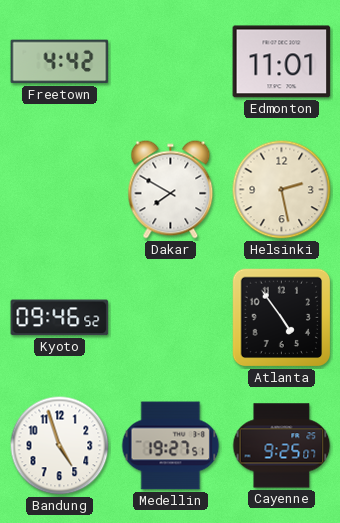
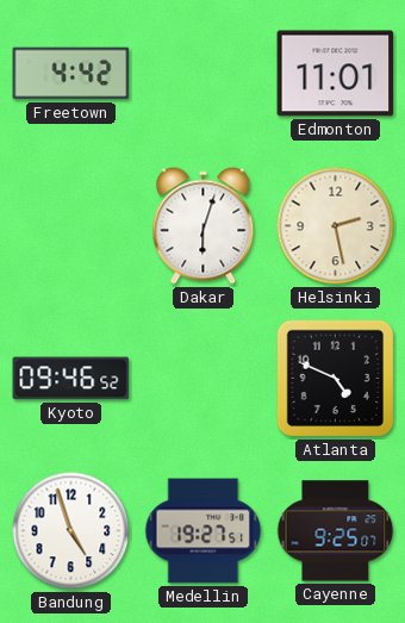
Dakar: 7:50 -> 6:03 (204, 226)
Atlanta: 4:54 -> 4:49 (336, 379)
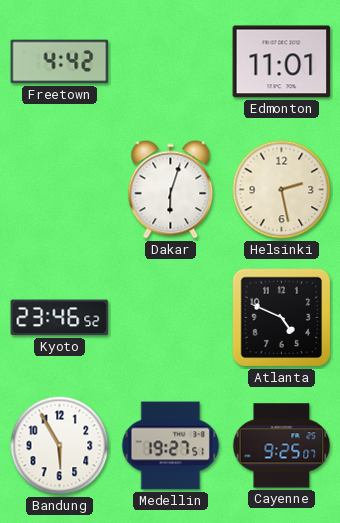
Kyoto: 09:46 -> 23:46 (60, 318)
Bandung: 4:57 -> 5:55 (60, 446)
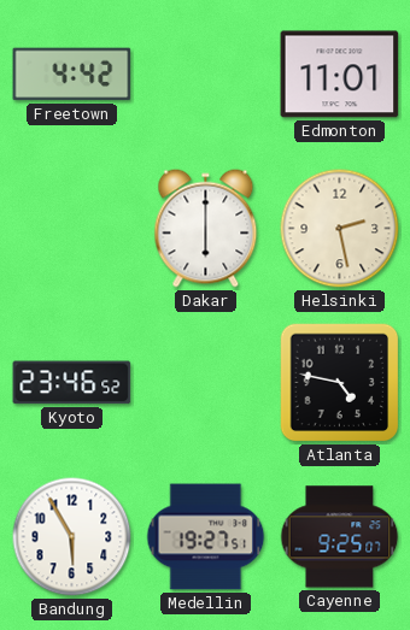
Dakar: 6:03 -> 6:00 (206, 229)
Atlanta: 4:49 -> 4:47 (340, 383)
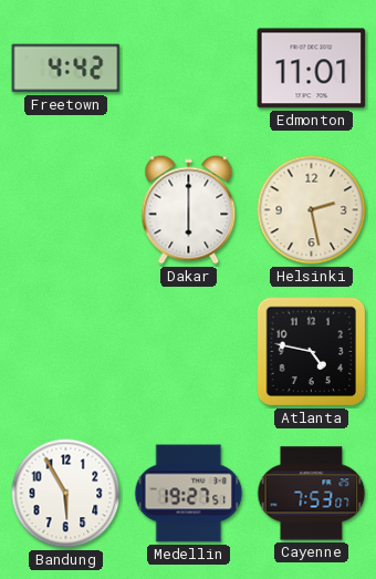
Kyoto: 23:46 -> none (72, 383)
Cayenne: 9:25 -> 7:53 (312, 494)
